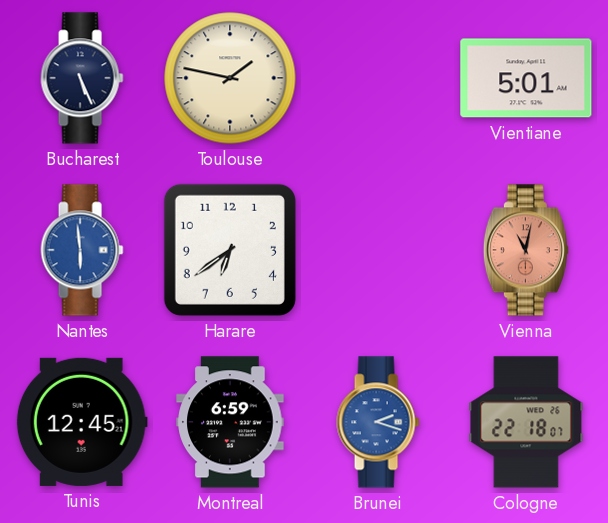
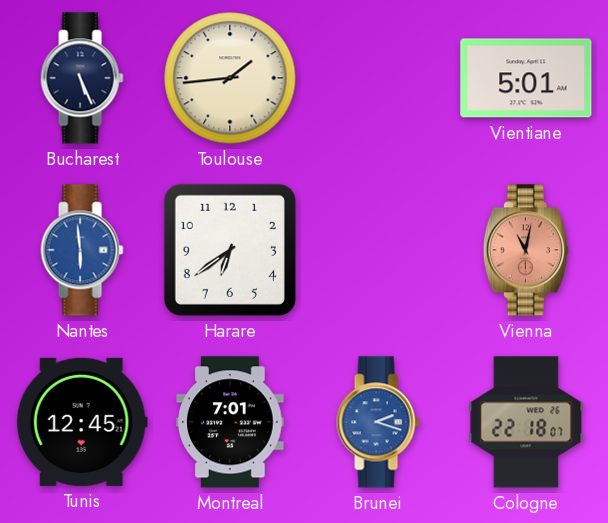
Toulouse: 1:47 -> 1:44 (230, 78)
Montreal: 6:59 -> 7:01 (230, 422)
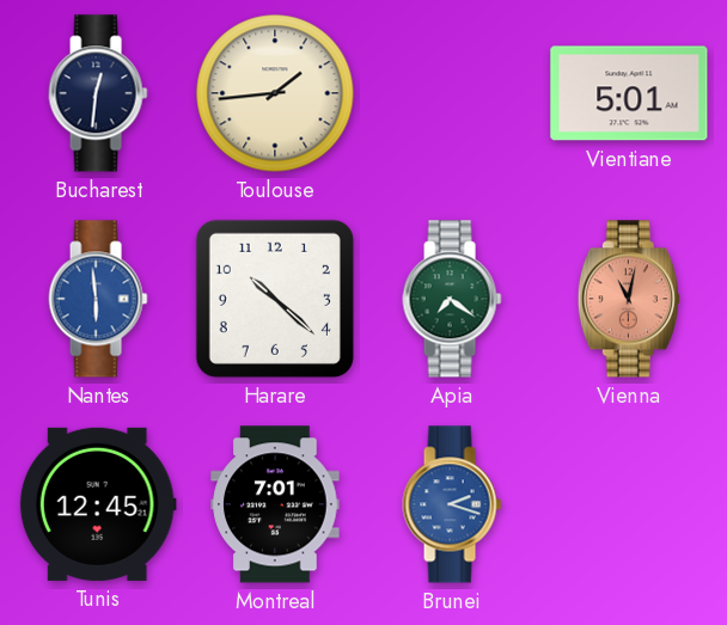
Bucharest: 5:26 -> 12:31 (98, 93)
Harare: 6:39 -> 10:22 (275, 299)
Apia: none -> 7:21 (452, 299)
Cologne: 22:18 -> none (526, 422)
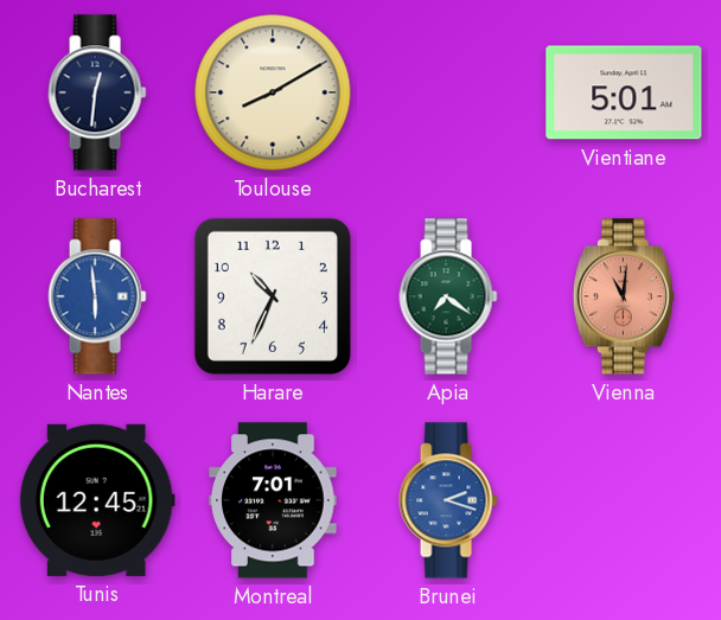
Toulouse: 1:44 -> 8:10 (273, 92)
Harare: 10:22 -> 10:34 (273, 296)
Vienna: 11:02 -> 11:01 (624, 296)
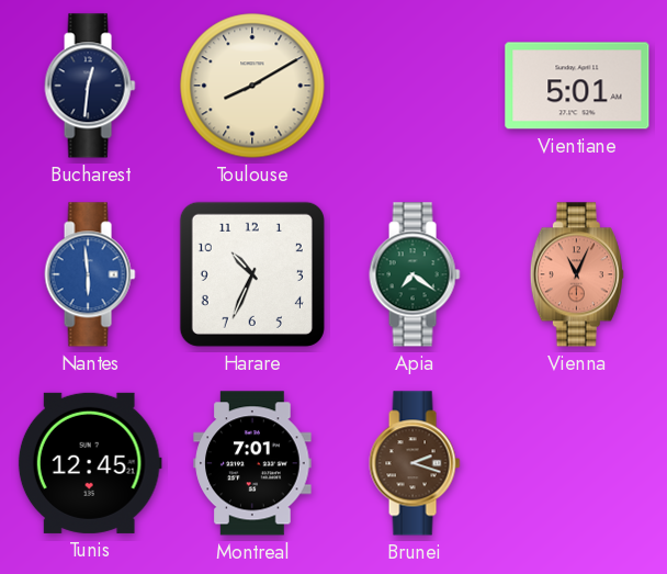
Vienna: 11:01 -> 11:04 (577, 274)
Brunei dial: blue -> brown (415, 463)
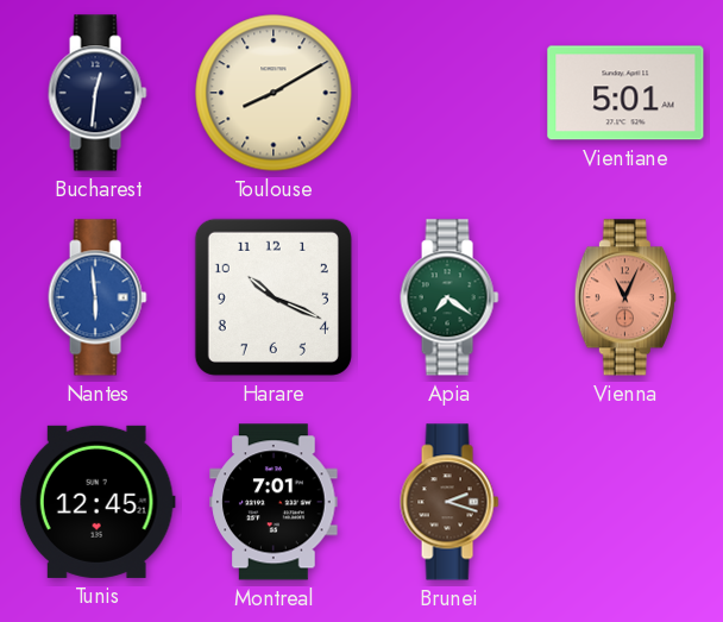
Harare: 10:34 -> 10:19 (274, 297)
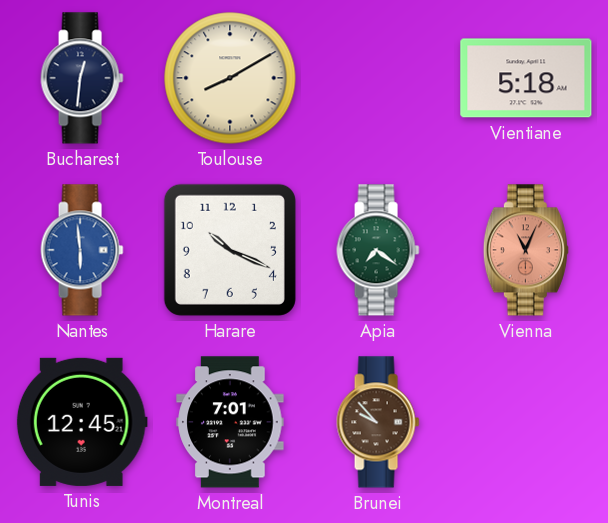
Vientiane: 5:01 -> 5:18 (526, 78)
Brunei: 2:18 -> 9:53 (378, 422)
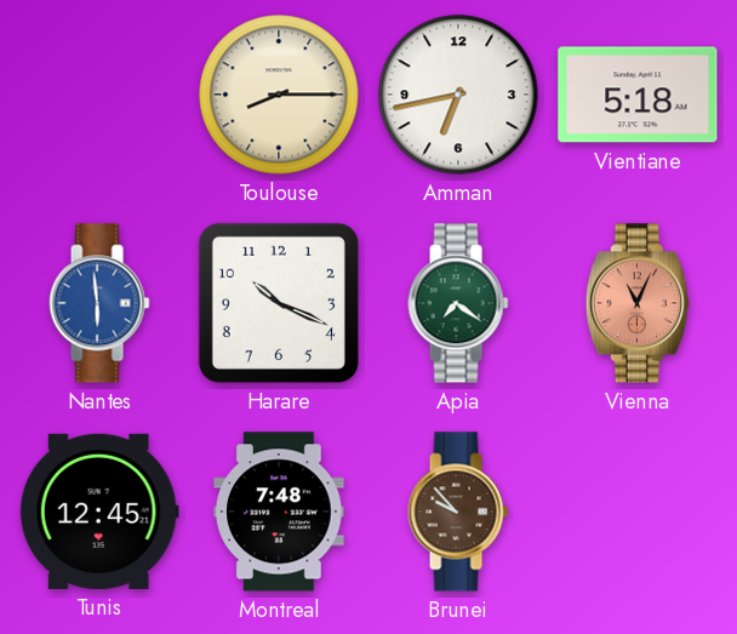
Bucharest: 12:31 -> none (82, 78)
Toulouse: 8:10 -> 8:15 (279, 95)
Amman: none -> 6:43 (458, 95)
Montreal: 7:01 -> 7:48 (279, 512)
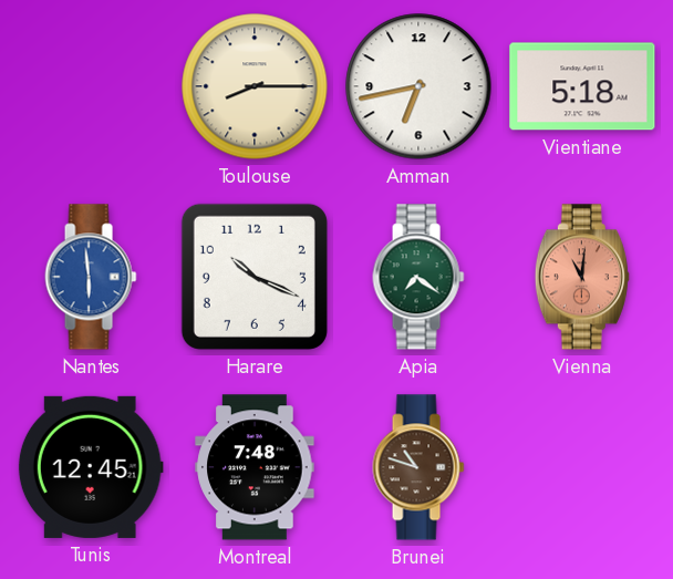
Vienna: 11:04 -> 11:01 (582, 277)
Brunei: 9:53 -> 10:48 (418, 467)
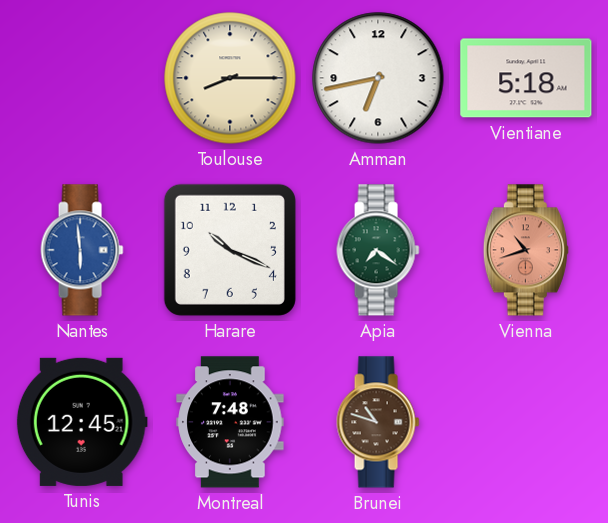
Vienna: 11:01 -> 10:42 (526, 250)
